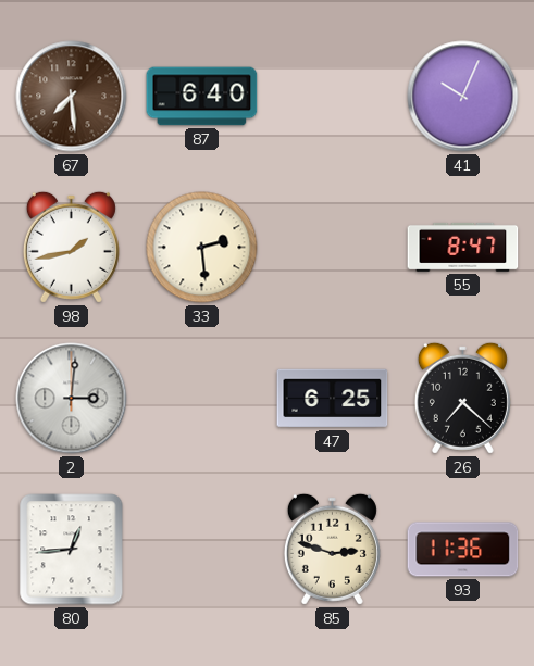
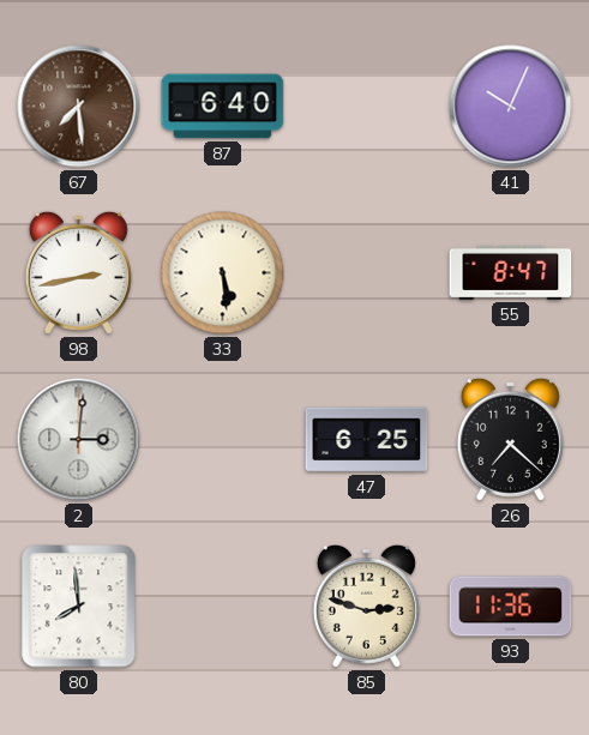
98: 1:43 -> 2:43 (78, 272)
33: 2:29 -> 5:29 (223, 273)
80: 12:44 -> 7:59 (79, 607)
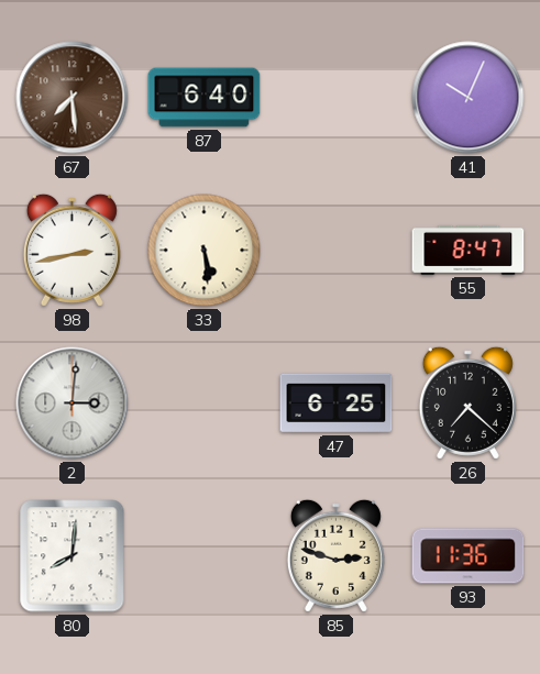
80: 7:59 -> 8:01 (73, 556)
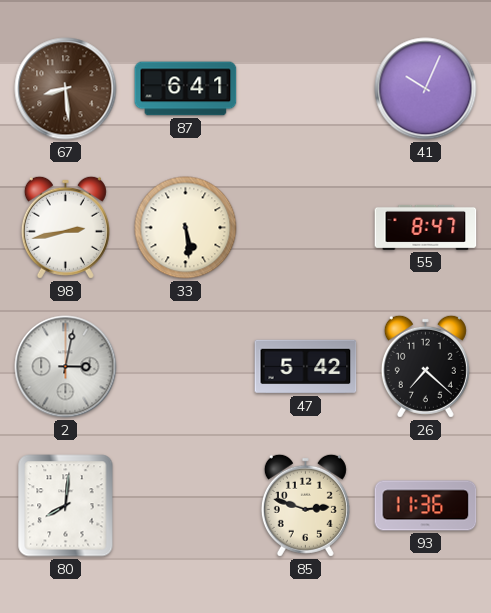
67: 7:29 -> 8:29 (66, 89)
87: 6:40 -> 6:41 (186, 89)
2: 3:01 -> 3:02 (66, 367)
47: 6:25 -> 5:42 (306, 367)
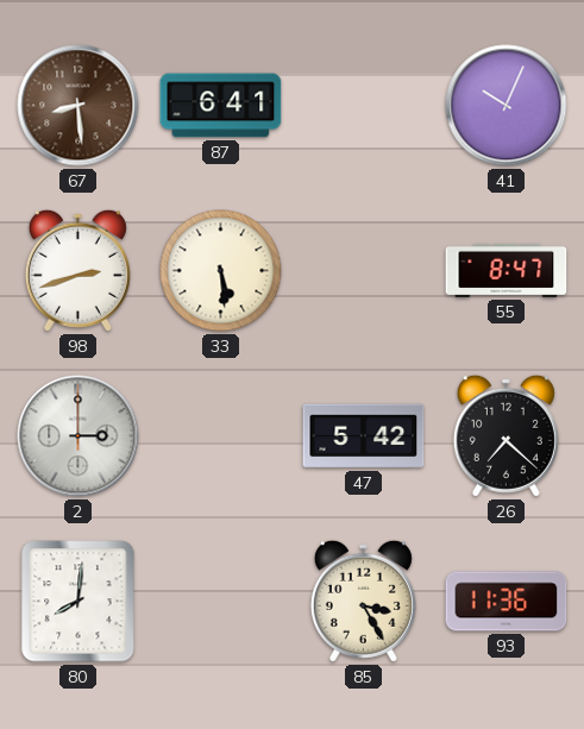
98: 2:43 -> 2:42 (77, 270)
2: 3:02 -> 3:00 (79, 436)
85: 2:48 -> 3:25 (363, 601)
